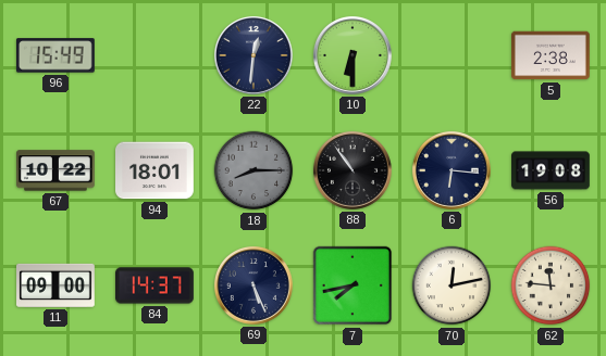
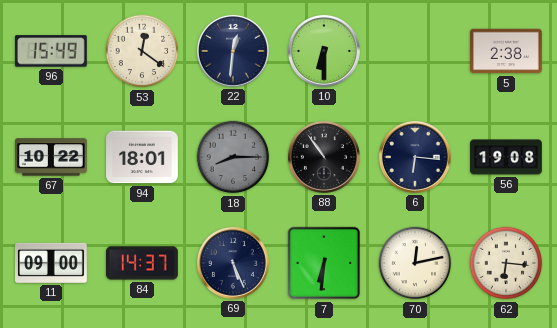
53: none -> 12:21 (142, 51)
7: 7:43 -> 6:31 (324, 263)
62: 11:46 -> 6:16 (506, 263)
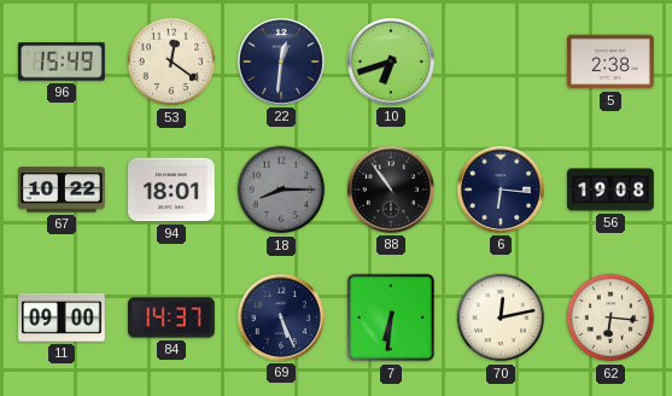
10: 6:30 -> 6:42 (391, 62)
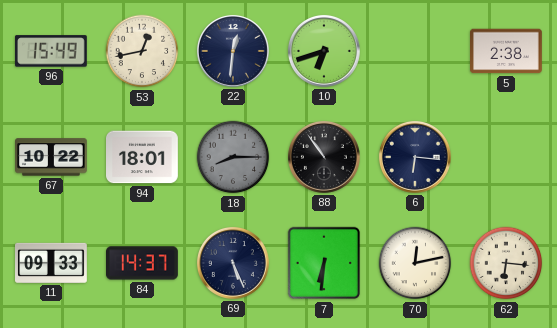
53: 12:21 -> 12:43 (142, 51)
56: 19:08 -> none (610, 190)
11: 09:00 -> 09:33 (52, 263)
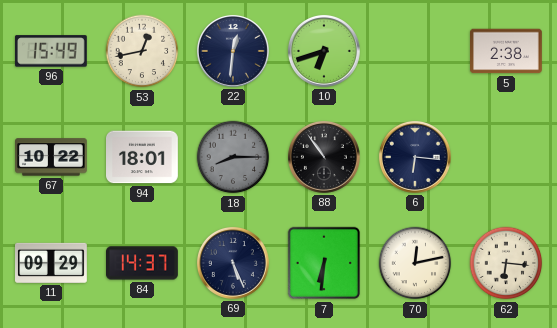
11: 09:33 -> 09:29 (52, 263)
